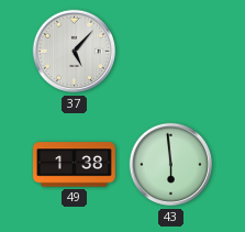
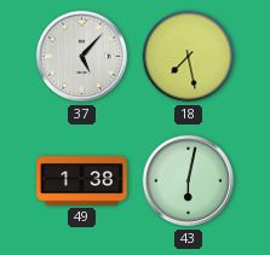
18: none -> 7:28 (189, 57)
43: 5:59 -> 6:02 (189, 181)
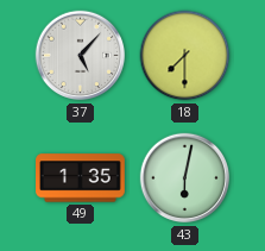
18: 7:28 -> 7:30 (185, 56)
49: 1:38 -> 1:35 (81, 178)
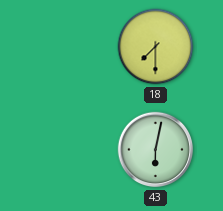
37: 5:07 -> none (81, 56)
49: 1:35 -> none (81, 178)
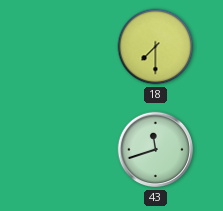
43: 6:02 -> 11:42 (156, 150)
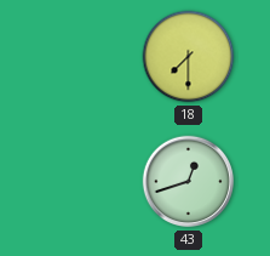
43: 11:42 -> 12:42 (189, 182)
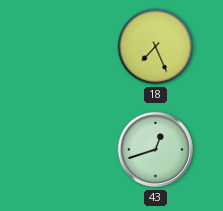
18: 7:30 -> 7:26 (156, 47)
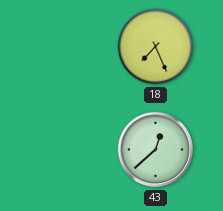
43: 12:42 -> 12:38 (156, 150)
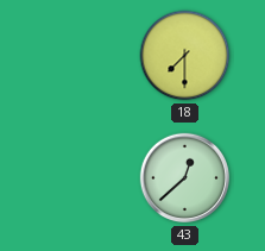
18: 7:26 -> 7:30 (185, 56)
